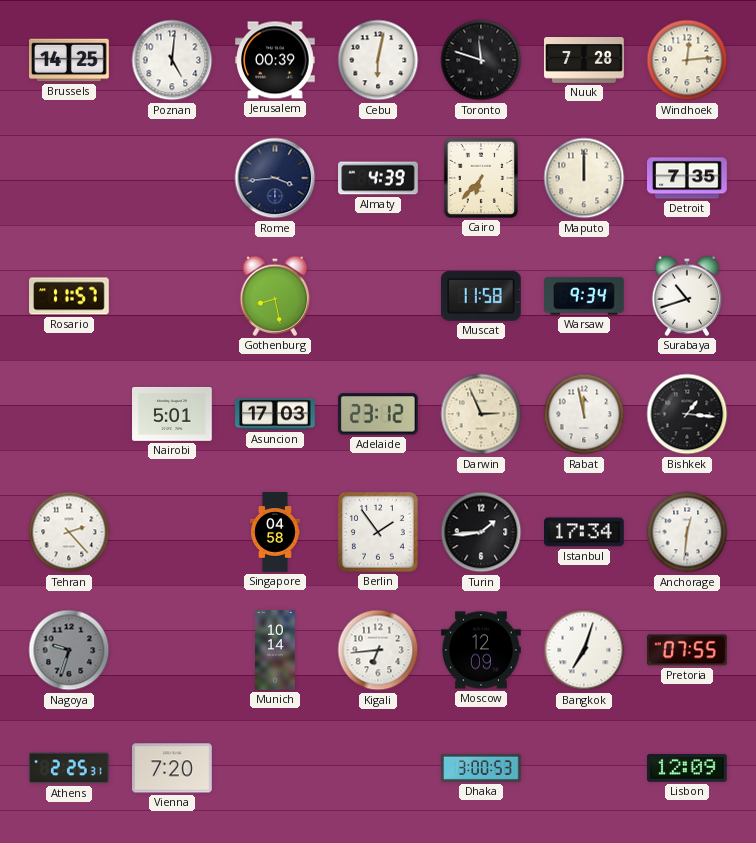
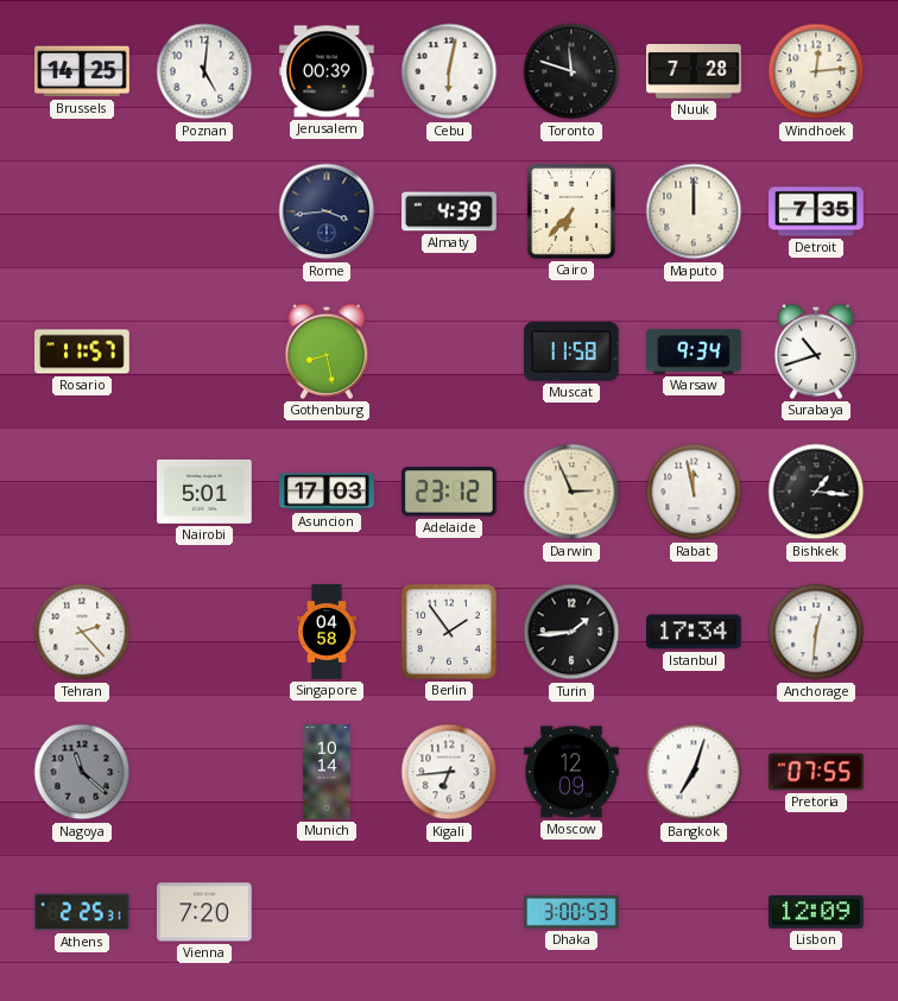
Nagoya: 9:33 -> 11:22 (82, 772)
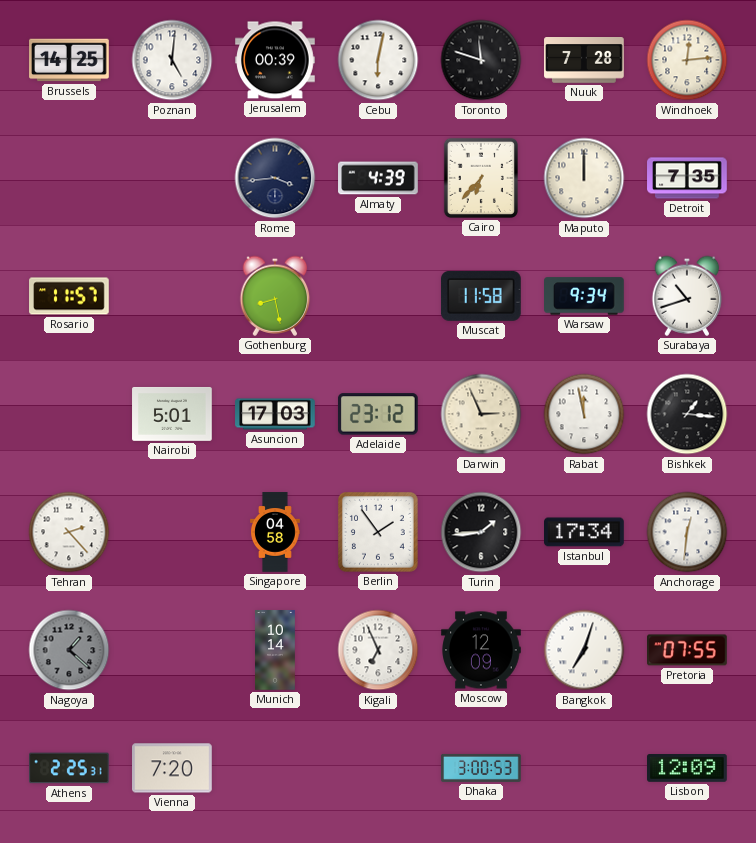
Nagoya: 11:22 -> 1:22 (69, 650)
Kigali: 6:44 -> 6:56 (378, 650)
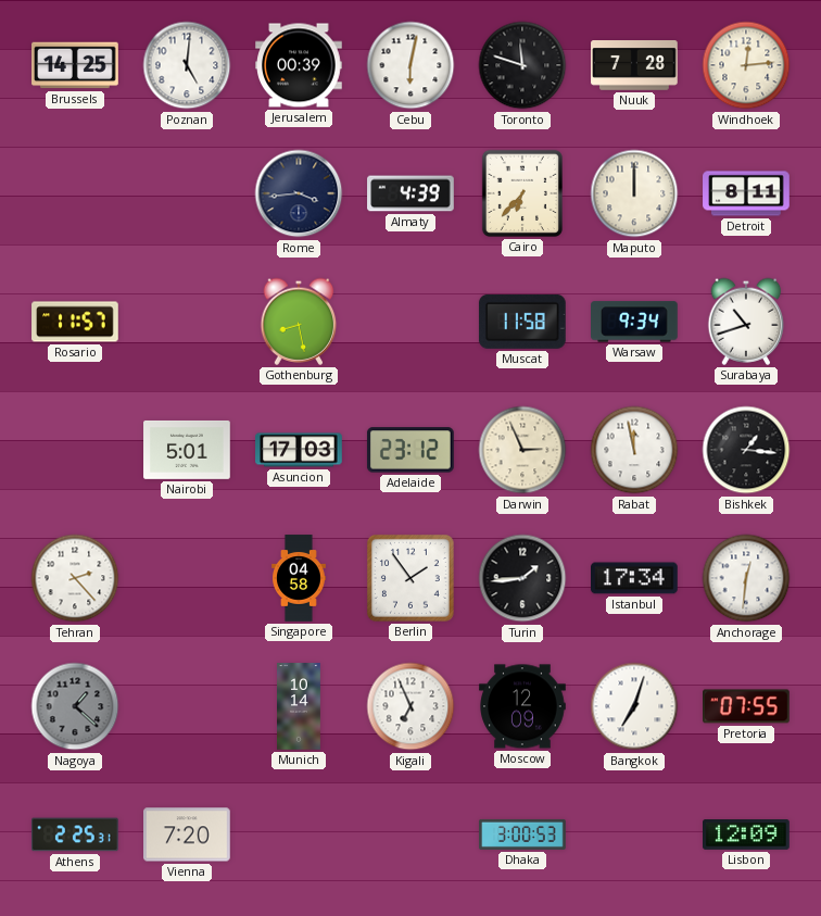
Detroit: 7:35 -> 8:11 (746, 193)
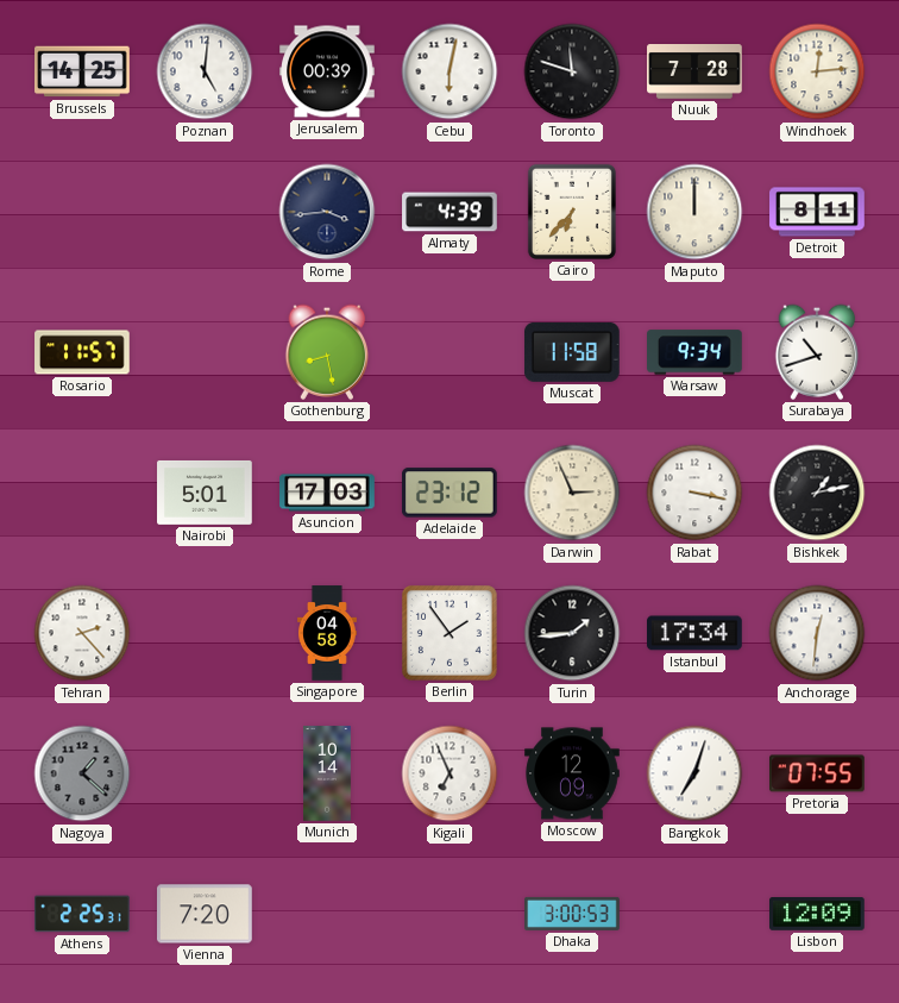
Rabat: 11:58 -> 3:17 (694, 493)
Bishkek: 1:16 -> 1:13 (817, 493)
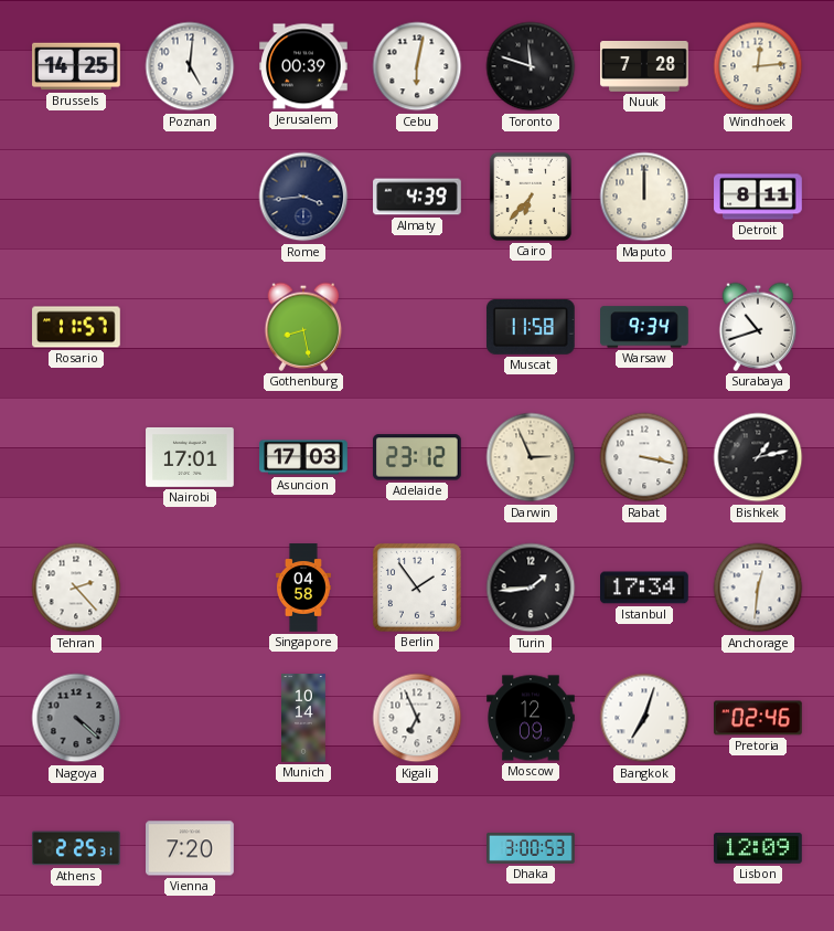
Nairobi: 5:01 -> 17:01 (190, 457)
Nagoya: 1:22 -> 4:22 (76, 718)
Pretoria: 07:55 -> 02:46 (759, 718)
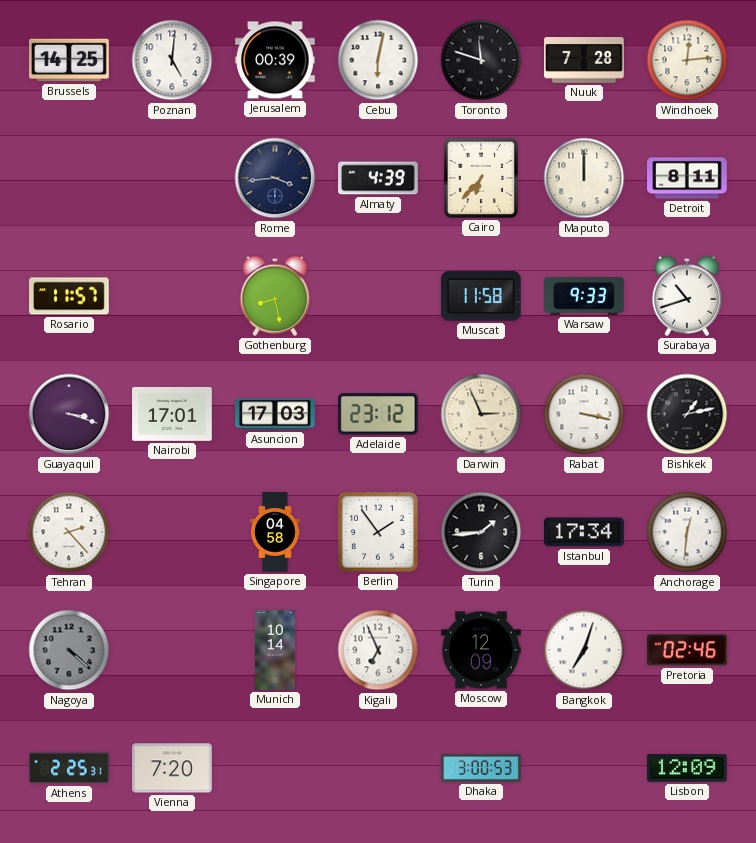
Warsaw: 9:34 -> 9:33 (585, 296)
Guayaquil: none -> 3:18 (69, 414)
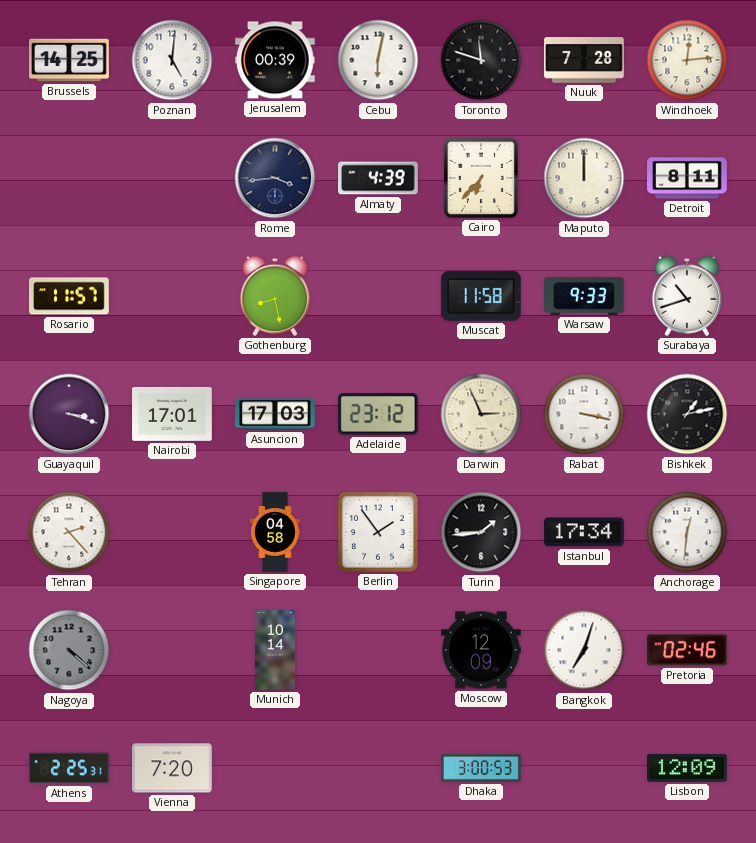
Kigali: 6:56 -> none (378, 650)
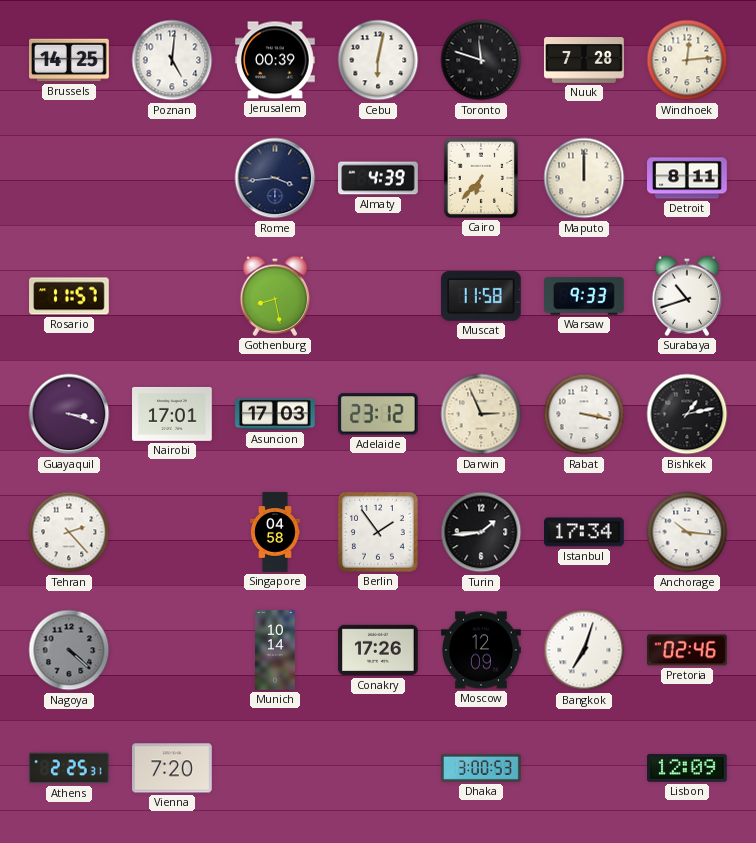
Anchorage: 12:31 -> 10:16 (687, 532)
Conakry: none -> 17:26 (378, 650)
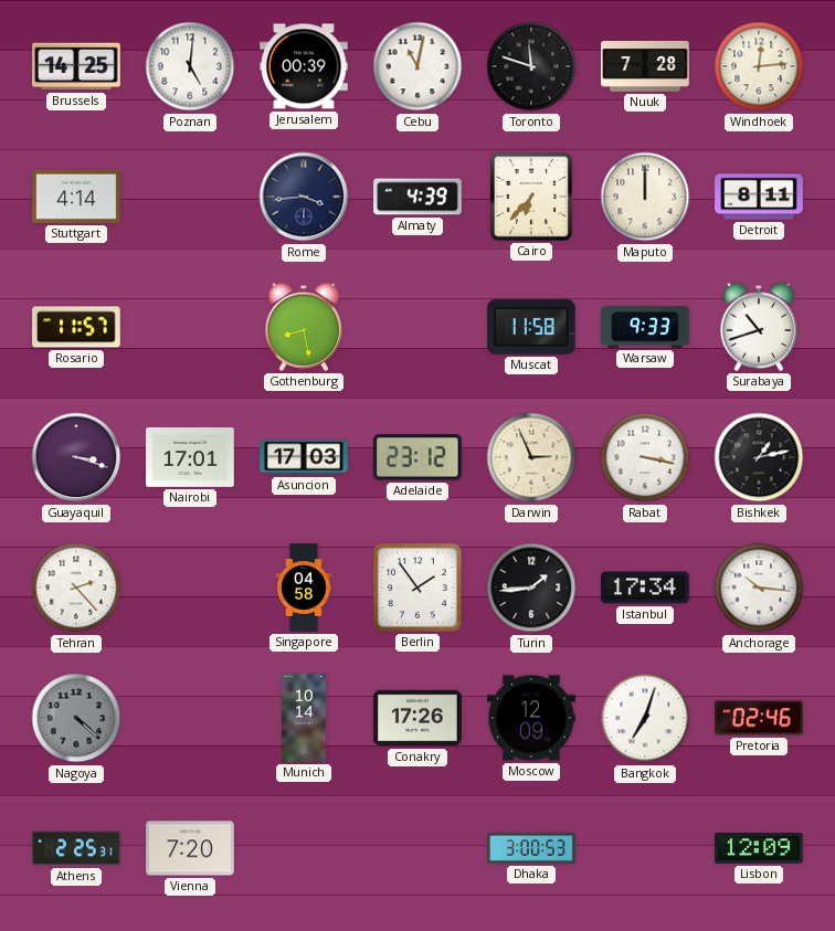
Cebu: 6:02 -> 11:02 (417, 66)
Stuttgart: none -> 4:14 (76, 197)
